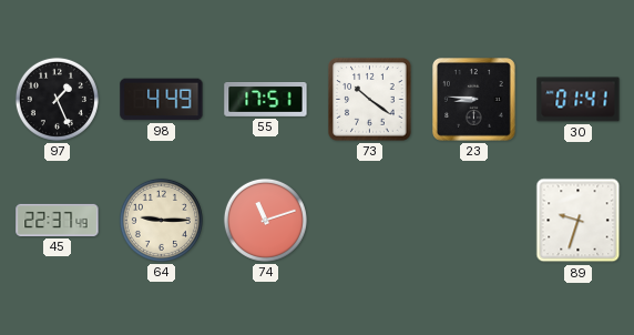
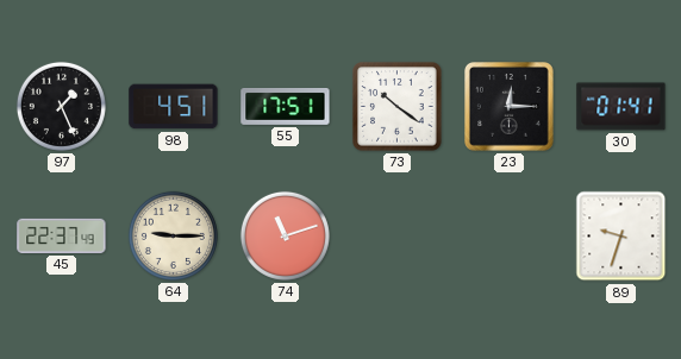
98: 4:49 -> 4:51 (174, 107)
23: 8:46 -> 12:15 (510, 107)
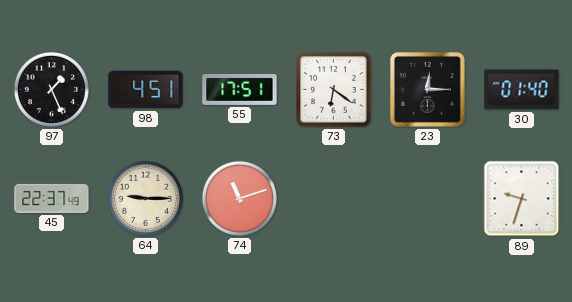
73: 10:21 -> 6:21 (334, 90)
30: 01:41 -> 01:40 (522, 90)
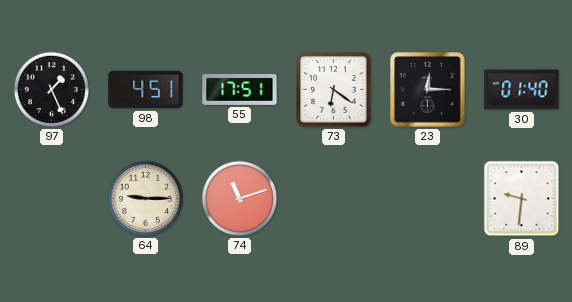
45: 22:37 -> none (52, 198)
89: 9:33 -> 9:31 (522, 199)
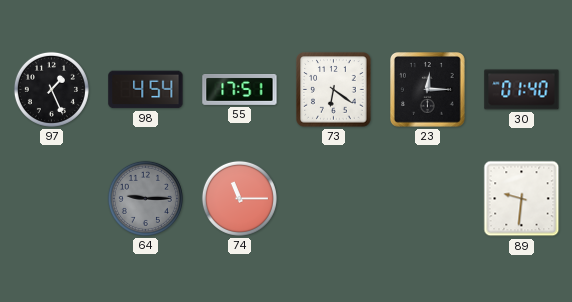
98: 4:51 -> 4:54 (146, 90)
64 dial: cream -> grey (145, 198)
74: 11:12 -> 11:15 (239, 198)
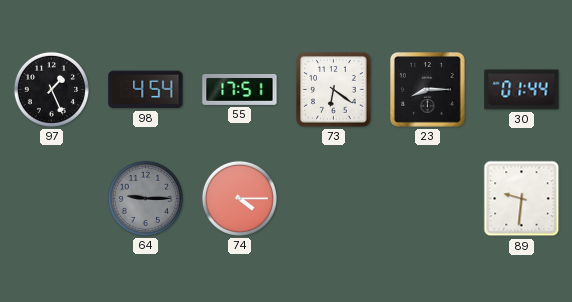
23: 12:15 -> 8:15 (428, 90)
30: 01:40 -> 01:44 (522, 90)
74: 11:15 -> 4:15 (239, 198)
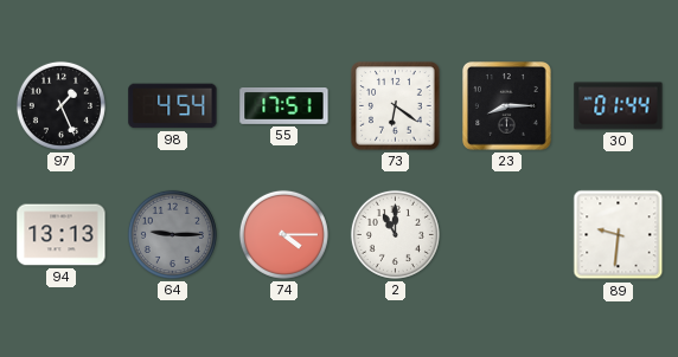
94: none -> 13:13 (62, 235)
2: none -> 11:00 (395, 234)
